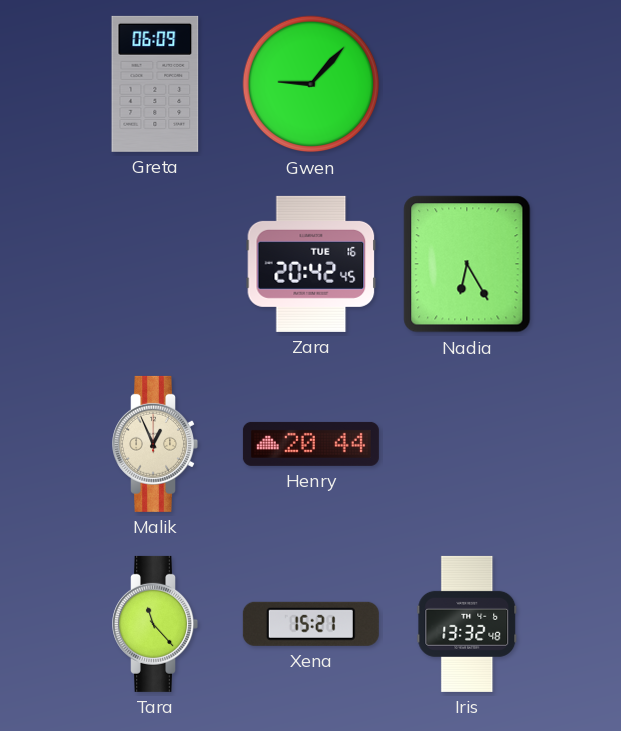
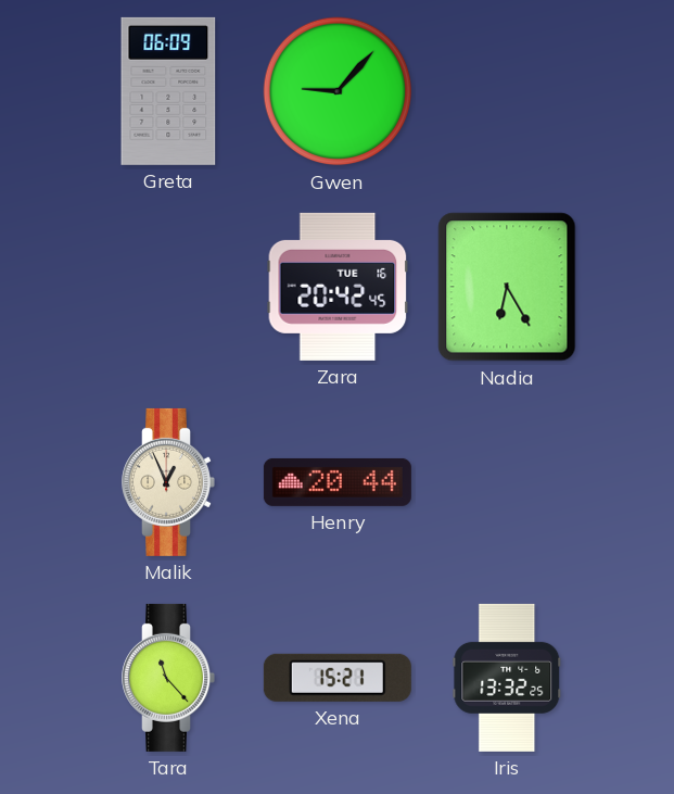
Iris: 13:32:48 -> 13:32:25 (507, 678)
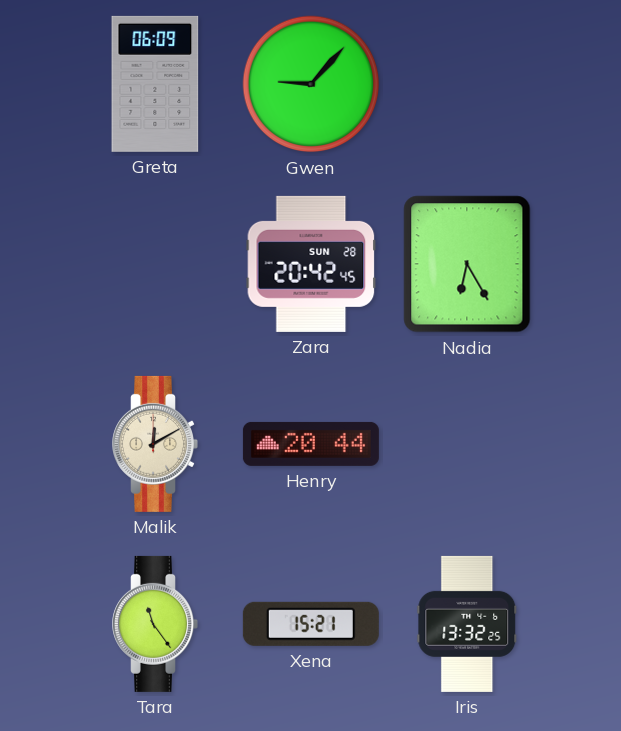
Zara date: TUE 16 -> SUN 28 (311, 264)
Malik: 12:56 -> 12:10 (155, 444)
Tara: 11:23 -> 11:24 (155, 624)
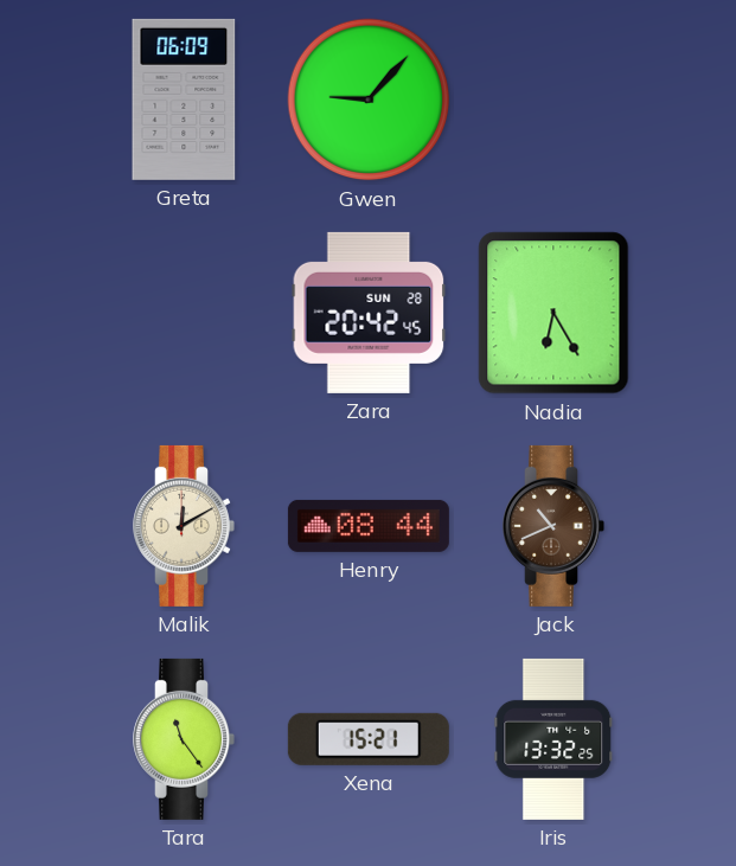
Henry: 20:44 -> 08:44 (369, 526)
Jack: none -> 10:41 (553, 526)
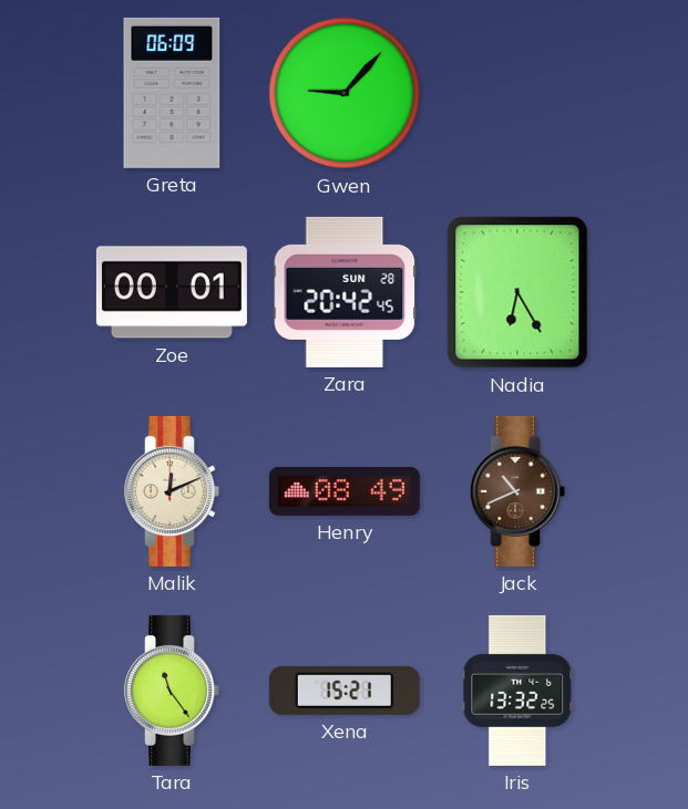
Zoe: none -> 00:01 (172, 292)
Malik: 12:10 -> 12:11 (172, 491)
Henry: 08:44 -> 08:49 (345, 491)
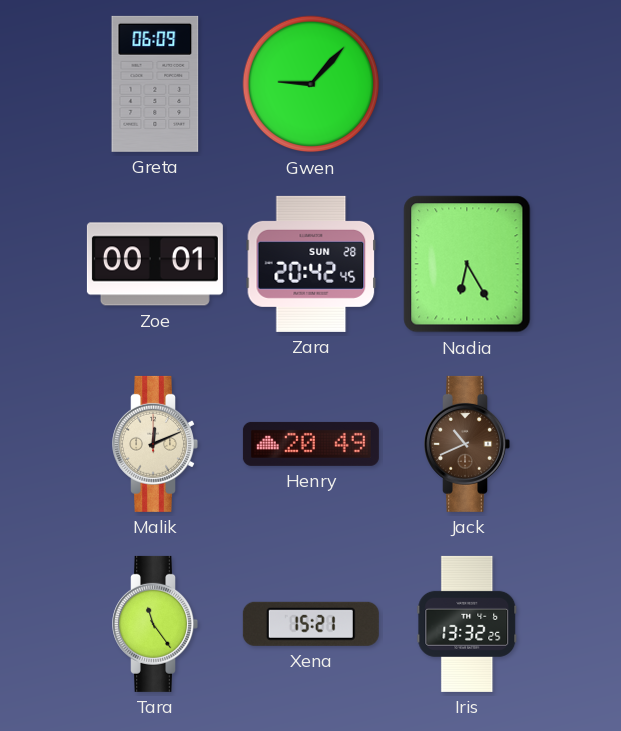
Henry: 08:49 -> 20:49 (311, 444)
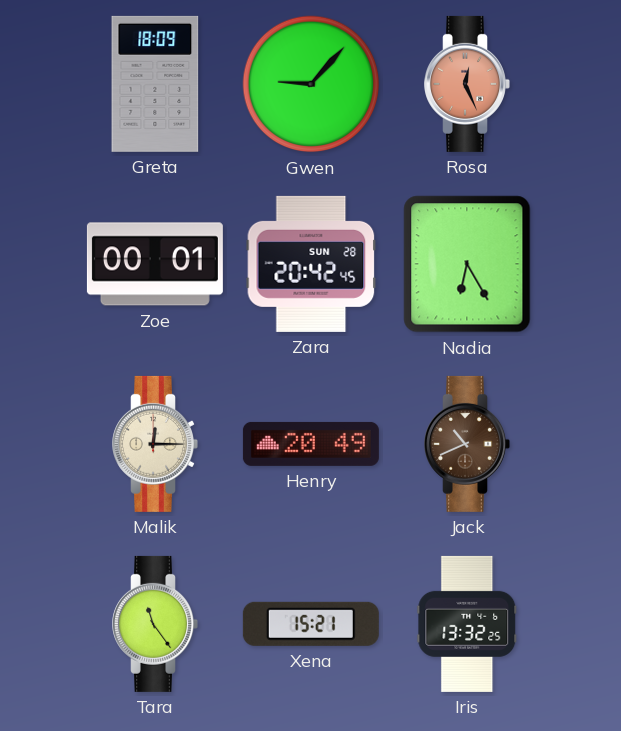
Greta: 06:09 -> 18:09 (155, 84)
Rosa: none -> 12:26 (467, 84)
Malik: 12:11 -> 12:15 (155, 444)
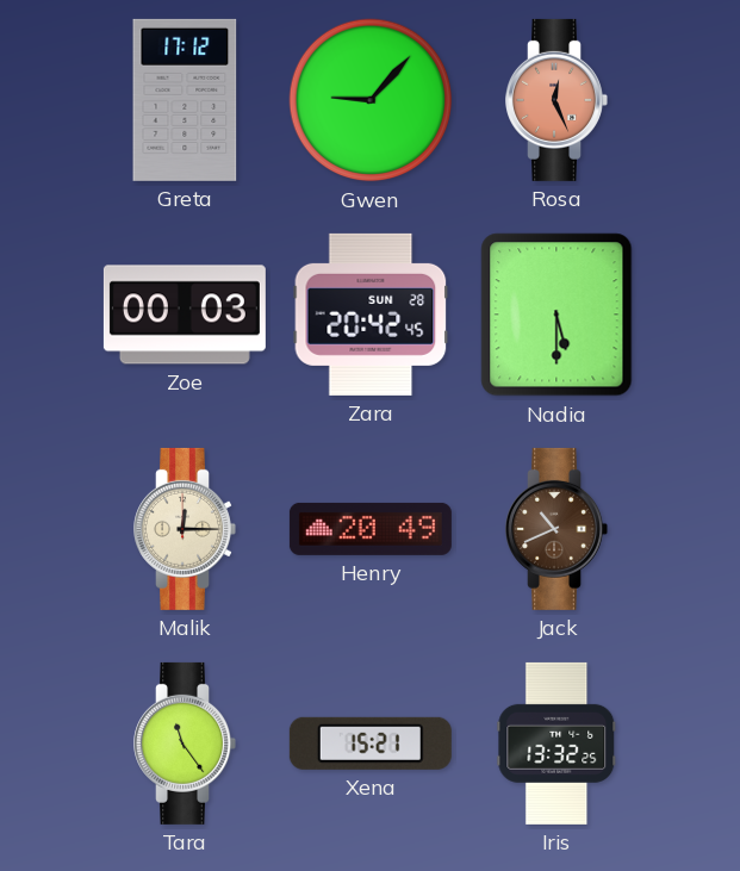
Greta: 18:09 -> 17:12 (185, 100)
Zoe: 00:01 -> 00:03 (185, 315)
Nadia: 6:25 -> 5:30 (556, 315)
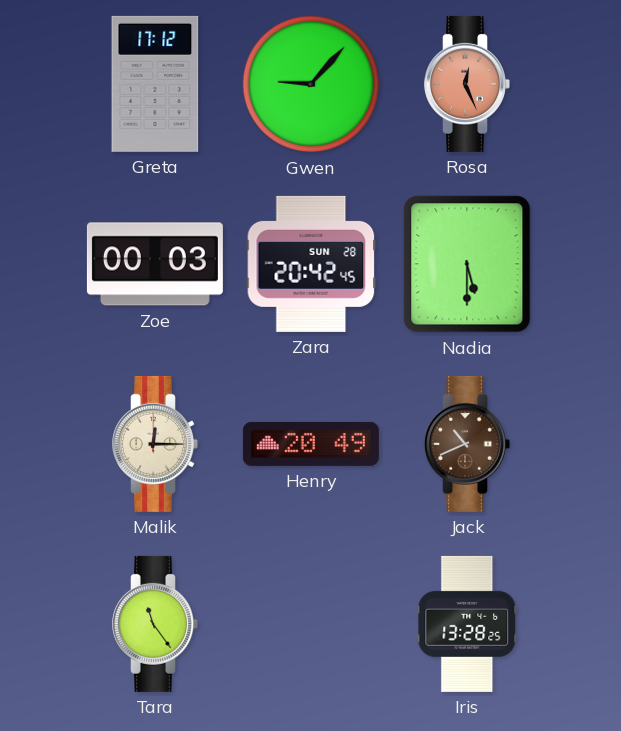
Xena: 15:21 -> none (371, 744)
Iris: 13:32 -> 13:28 (467, 624)
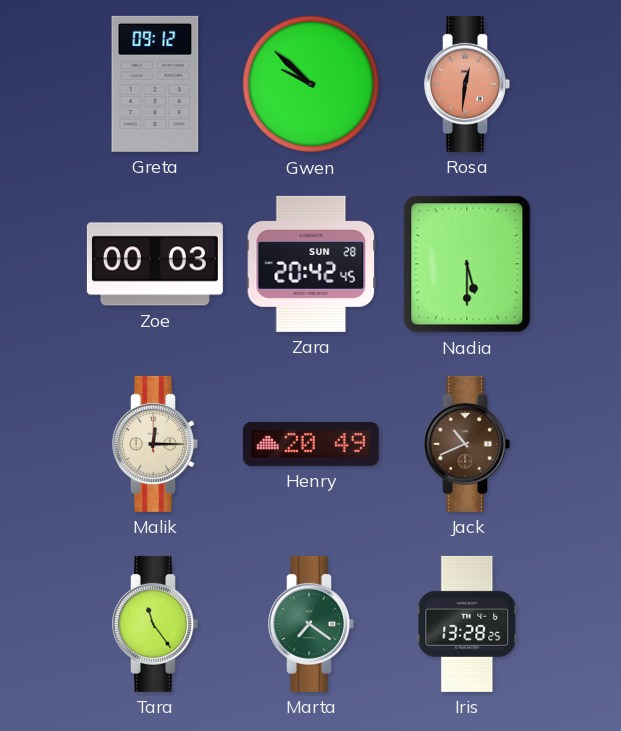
Greta: 17:12 -> 09:12 (155, 84)
Gwen: 9:07 -> 9:52 (311, 84)
Rosa: 12:26 -> 12:31 (467, 84)
Marta: none -> 7:21 (311, 624)
